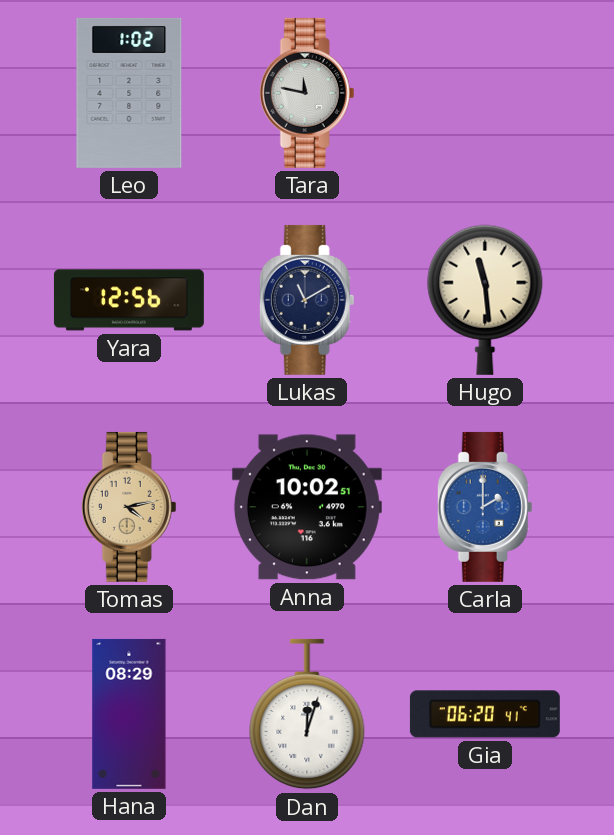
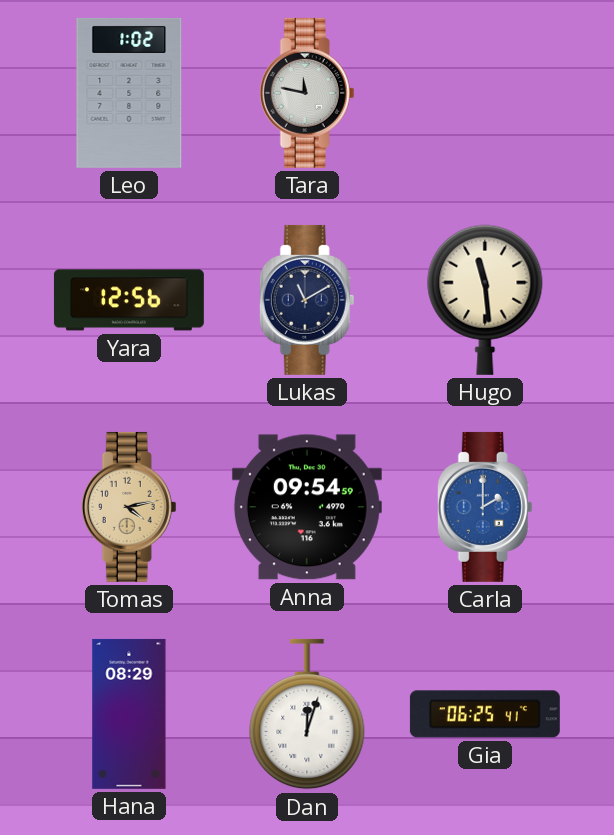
Anna: 10:02 -> 09:54 (307, 507)
Gia: 06:20 -> 06:25 (485, 714)
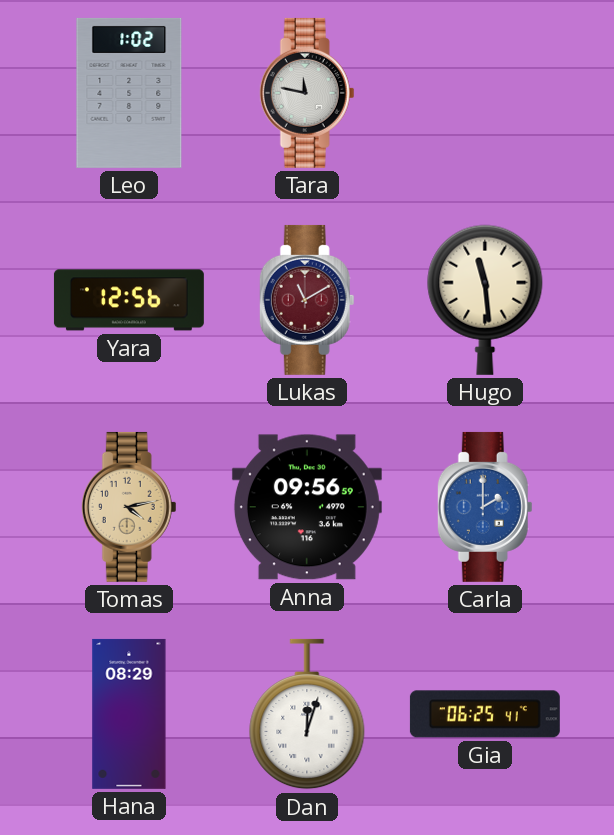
Lukas dial: navy -> burgundy (307, 300)
Anna: 09:54 -> 09:56 (307, 507)
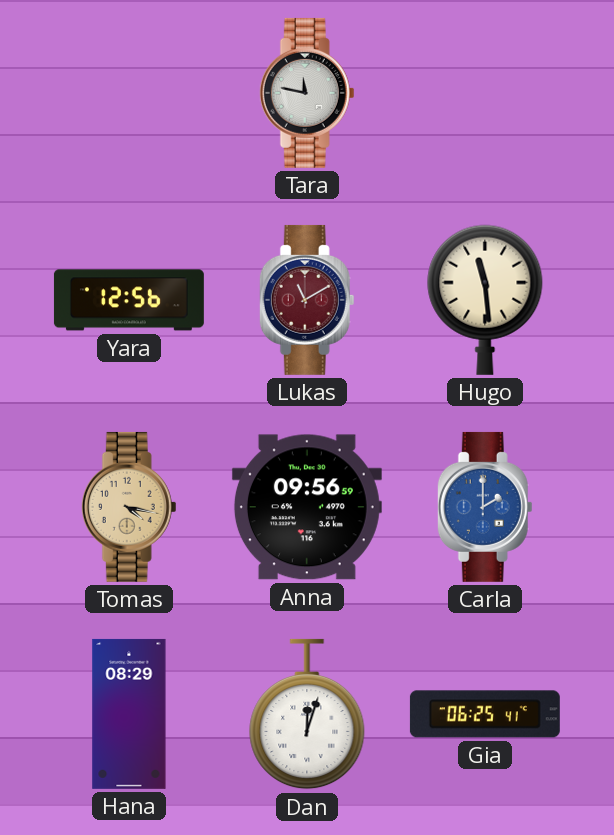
Leo: 1:02 -> none (129, 93)
Tomas: 4:13 -> 4:17 (129, 507)
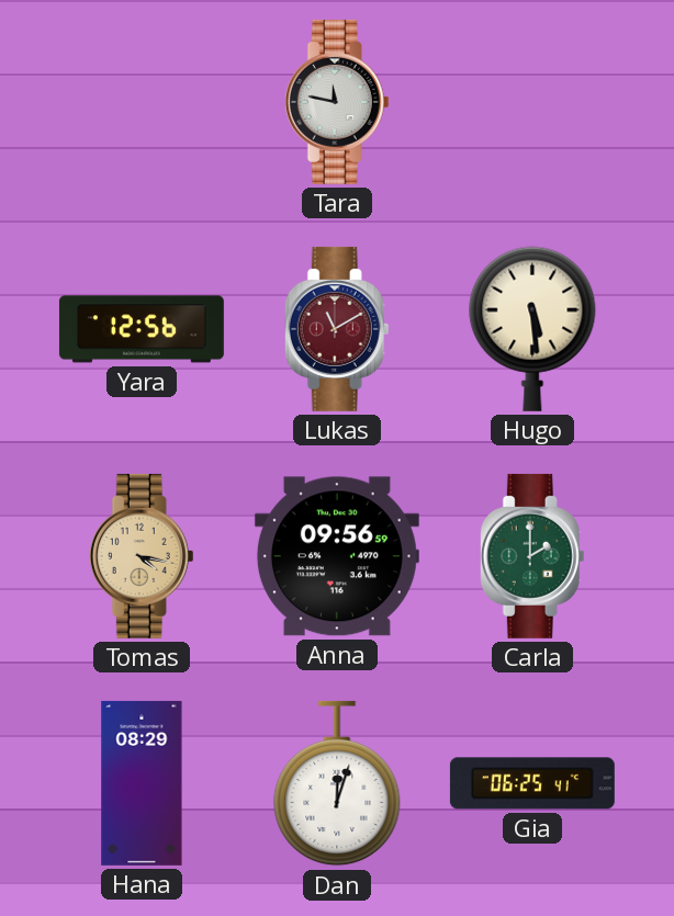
Hugo: 11:29 -> 5:29 (532, 329)
Carla dial: blue -> green (532, 556)
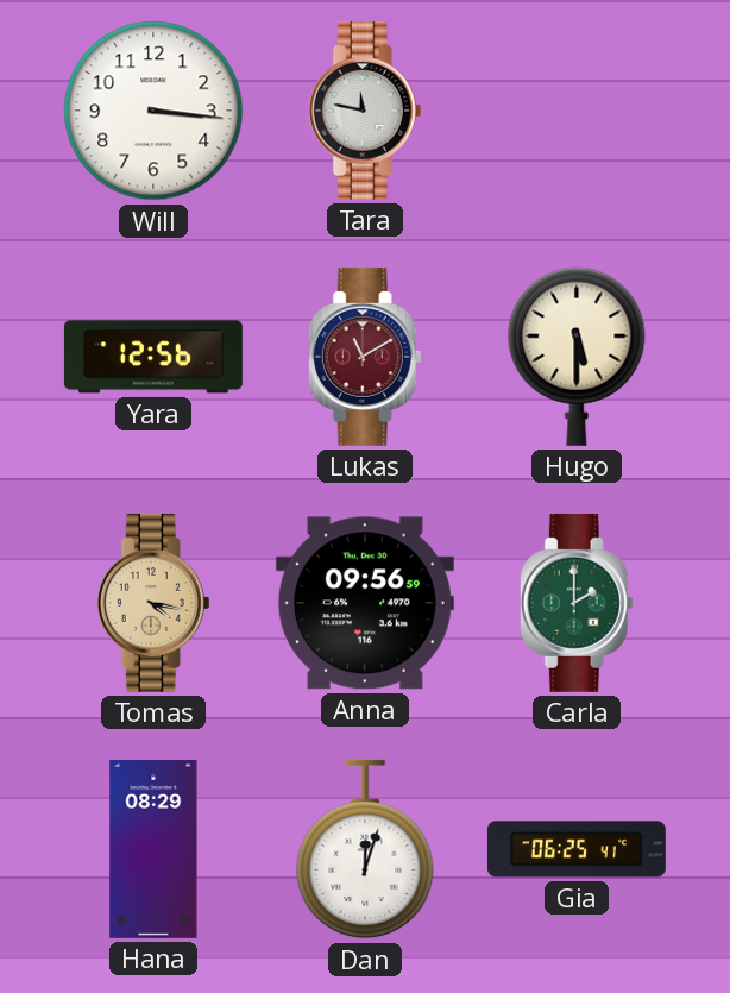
Will: none -> 3:16 (153, 111)
Hugo: 5:29 -> 5:30 (577, 357)
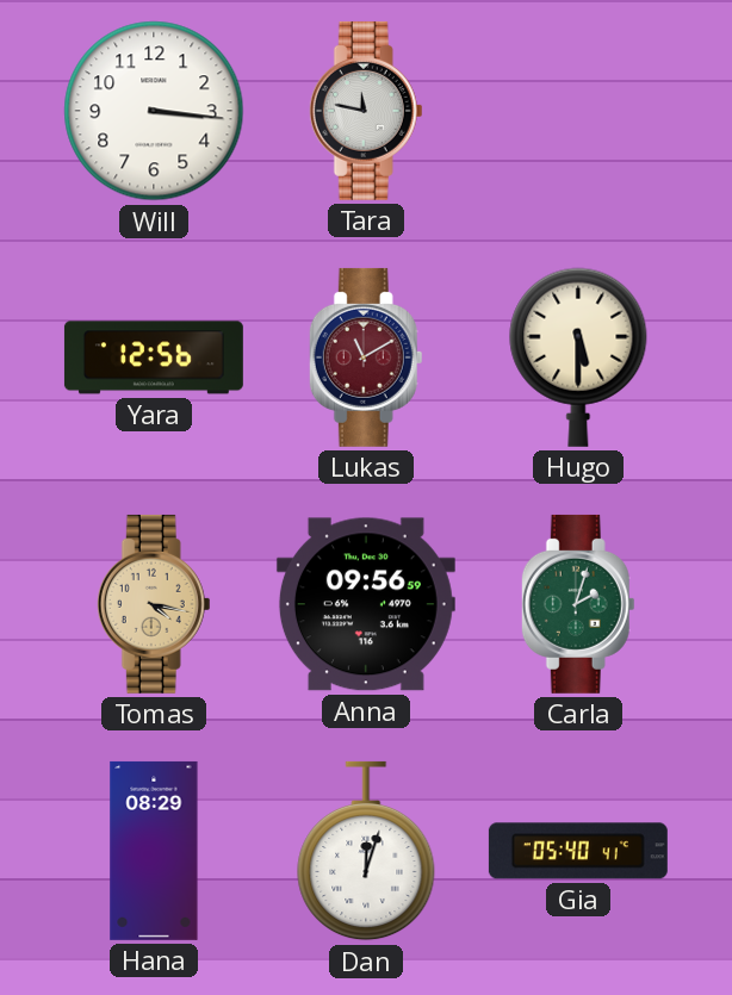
Carla: 2:00 -> 2:03 (578, 604)
Gia: 06:25 -> 05:40 (578, 851)
